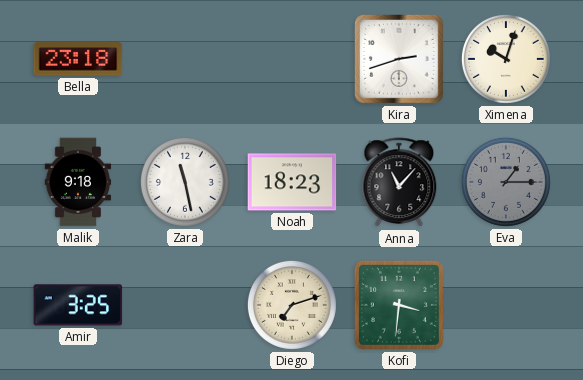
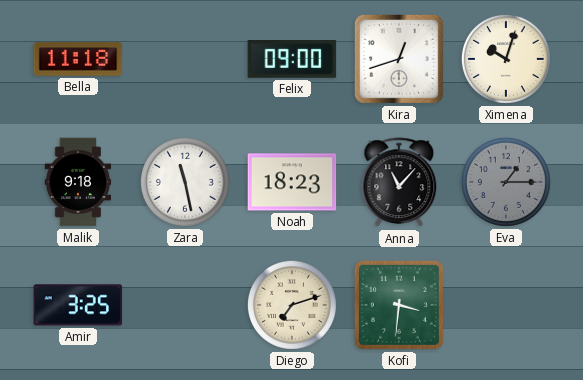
Bella: 23:18 -> 11:18 (78, 59)
Felix: none -> 09:00 (292, 60)
Kira: 2:42 -> 12:42 (399, 59)
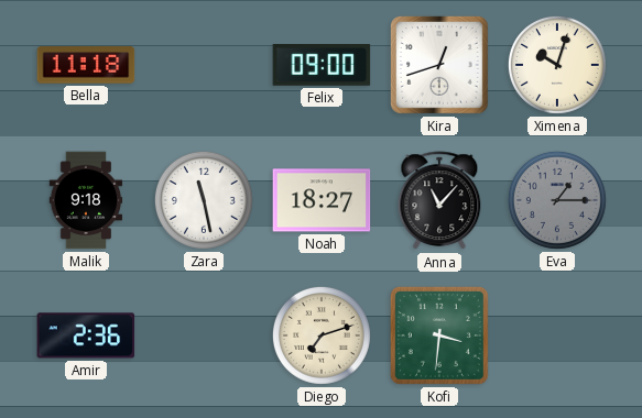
Noah: 18:23 -> 18:27 (322, 200)
Amir: 3:25 -> 2:36 (86, 335)
